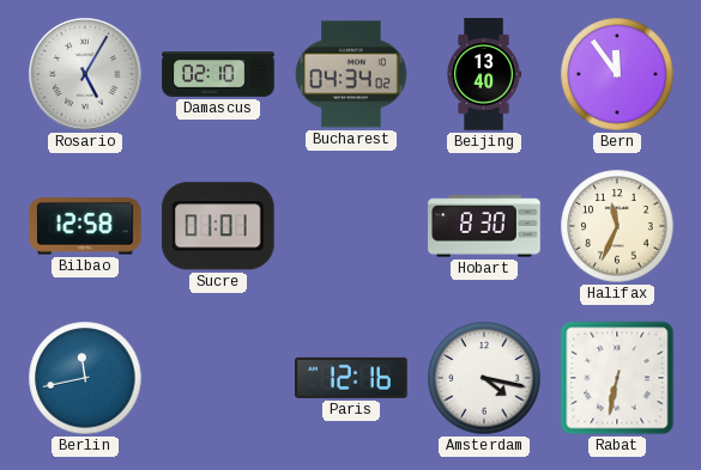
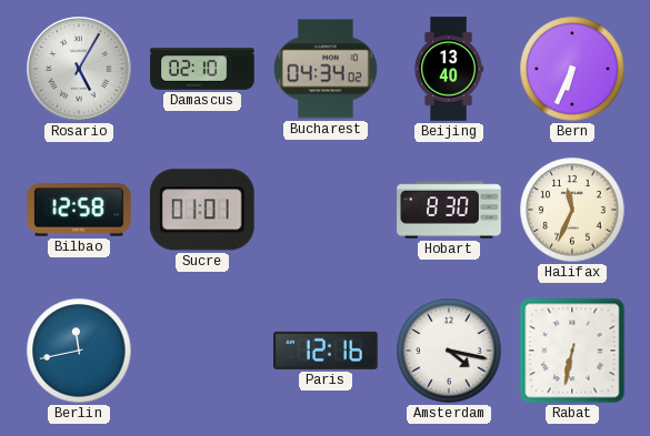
Bern: 11:54 -> 6:34 (572, 69)
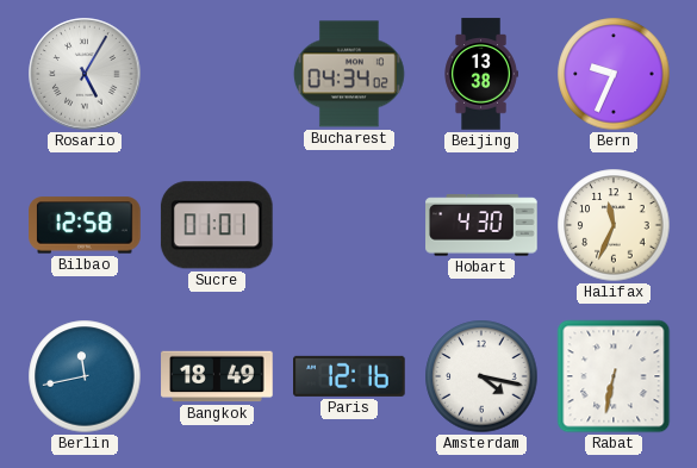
Damascus: 02:10 -> none (202, 70)
Beijing: 13:40 -> 13:38 (481, 74)
Bern: 6:34 -> 9:34 (614, 74)
Hobart: 8:30 -> 4:30 (481, 225)
Bangkok: none -> 18:49 (217, 376)
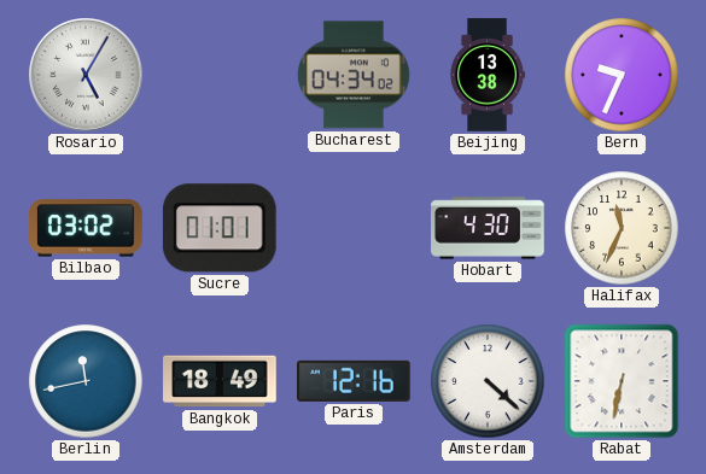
Bilbao: 12:58 -> 03:02 (86, 228)
Amsterdam: 4:17 -> 4:22 (488, 381)
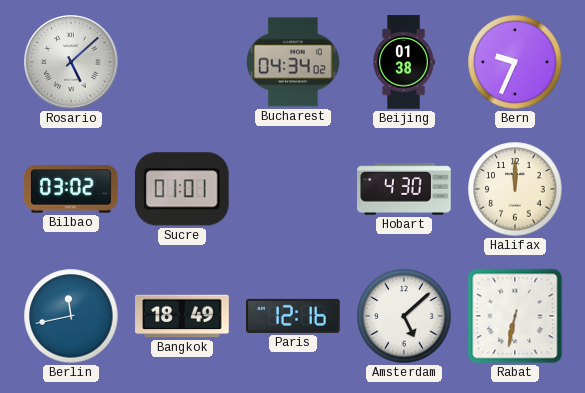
Rosario: 5:05 -> 5:08 (71, 62)
Beijing: 13:38 -> 01:38 (404, 62)
Halifax: 11:34 -> 12:00 (515, 189)
Amsterdam: 4:22 -> 5:08 (404, 316)
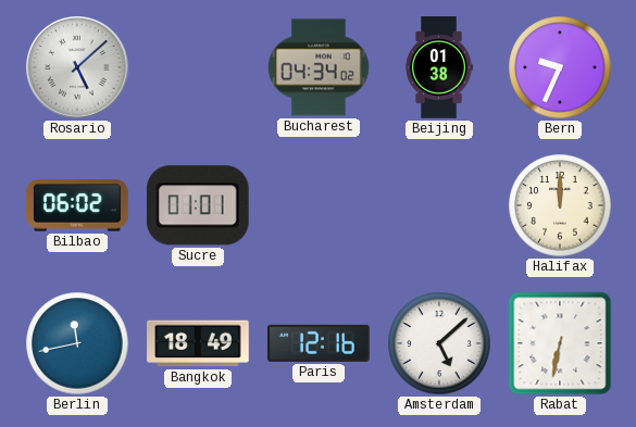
Bilbao: 03:02 -> 06:02 (77, 205)
Hobart: 4:30 -> none (404, 189)
